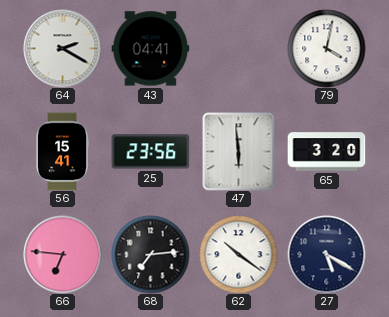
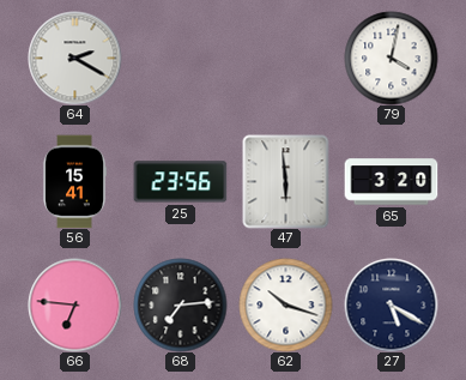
43: 04:41 -> none (150, 49)
62: 10:21 -> 10:18 (285, 304)
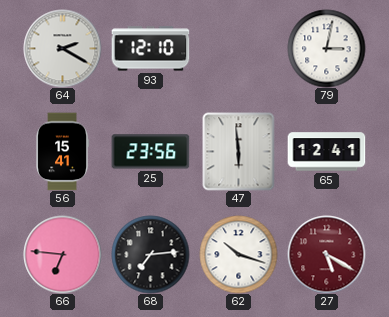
93: none -> 12:10 (150, 49)
79: 4:02 -> 3:02 (326, 48)
65: 3:20 -> 12:41 (326, 152)
27 dial: navy -> burgundy (326, 254)
